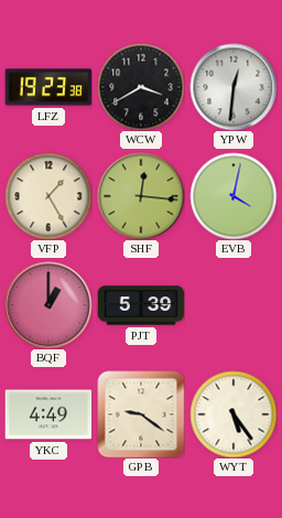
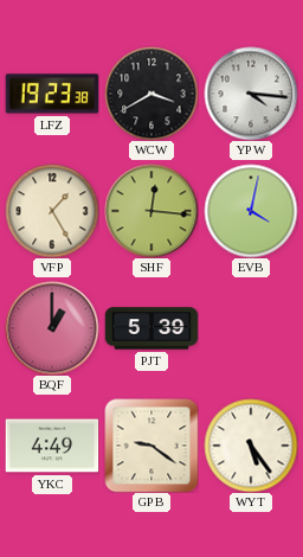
YPW: 12:31 -> 4:16 (251, 94)
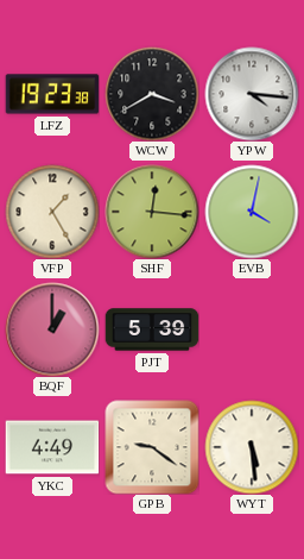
WYT: 5:24 -> 5:29 (252, 447)
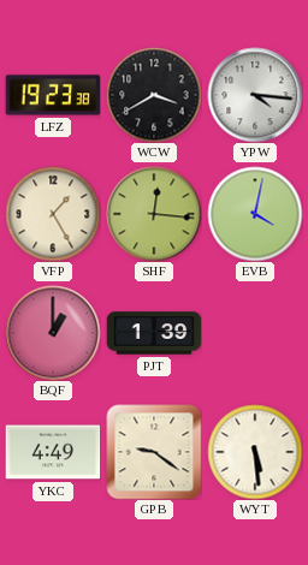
PJT: 5:39 -> 1:39 (154, 333)
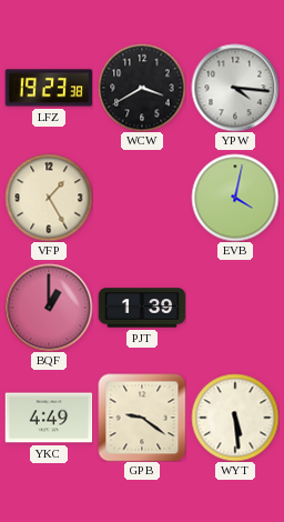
SHF: 12:16 -> none (154, 214)
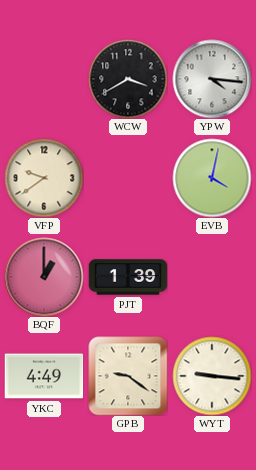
LFZ: 19:23 -> none (49, 88)
VFP: 1:25 -> 9:39 (44, 178)
WYT: 5:29 -> 9:16 (212, 376)
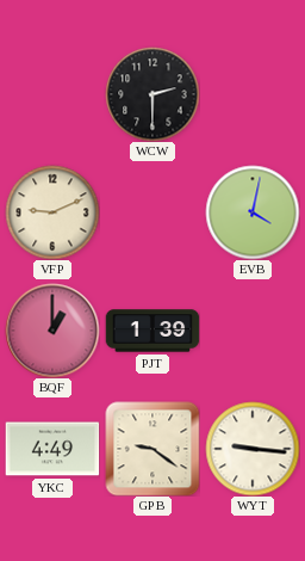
WCW: 3:40 -> 2:30 (152, 94)
YPW: 4:16 -> none (212, 79)
VFP: 9:39 -> 9:11 (52, 212)
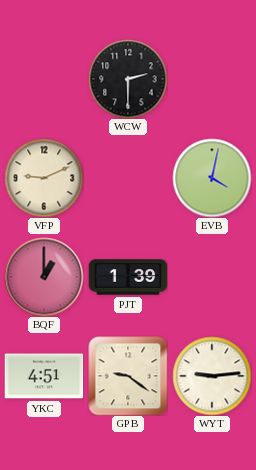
YKC: 4:49 -> 4:51 (44, 376)
WYT: 9:16 -> 9:14 (212, 376)
